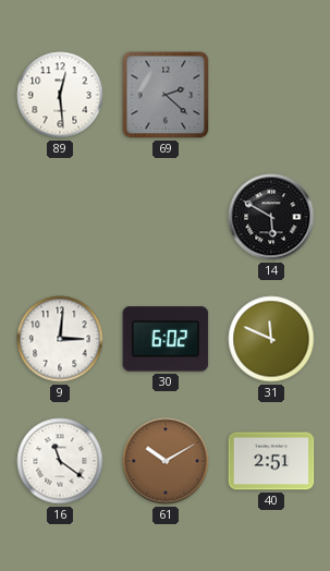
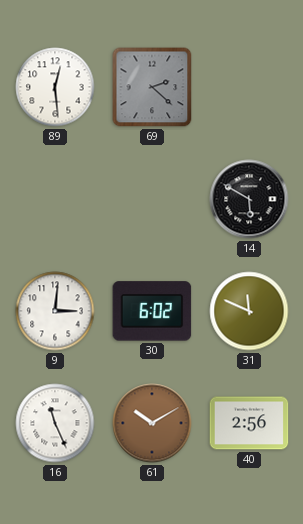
16: 11:21 -> 11:26 (55, 423)
40: 2:51 -> 2:56 (249, 423)
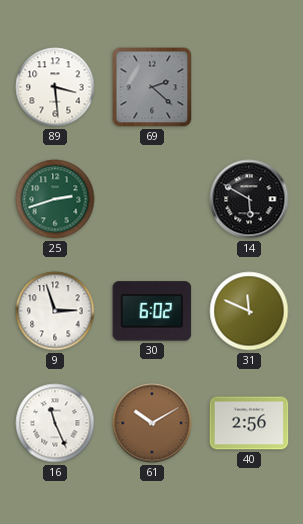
89: 12:29 -> 3:29 (55, 87)
25: none -> 2:42 (55, 199)
9: 3:01 -> 2:57 (55, 311)
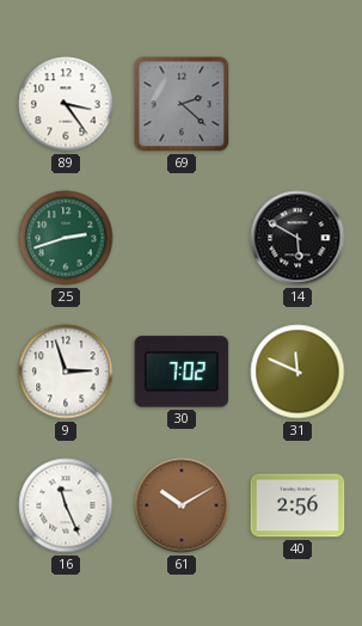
89: 3:29 -> 3:24 (66, 104)
30: 6:02 -> 7:02 (182, 372)
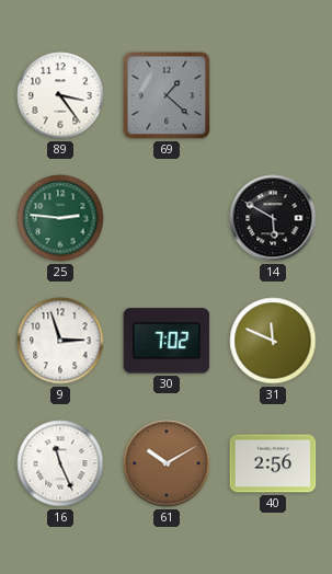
69: 2:22 -> 1:22 (167, 95)
25: 2:42 -> 2:46 (60, 218)
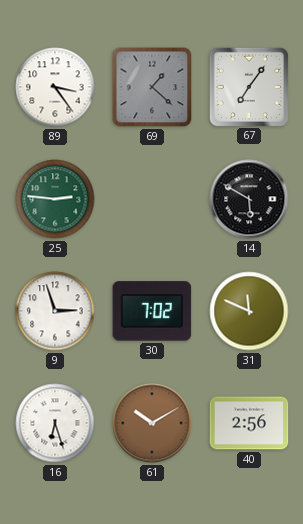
67: none -> 7:06 (248, 86)
16: 11:26 -> 6:27 (55, 423)
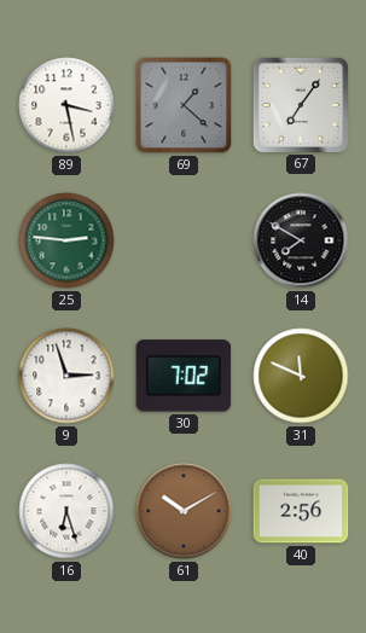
89: 3:24 -> 3:28 (66, 105)
14: 5:50 -> 7:50 (301, 240)
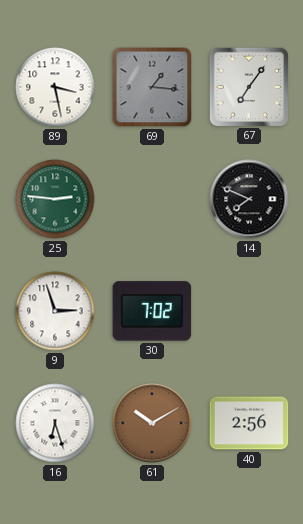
69: 1:22 -> 1:16 (152, 87)
14: 7:50 -> 7:49 (249, 199)
31: 11:49 -> none (301, 376)
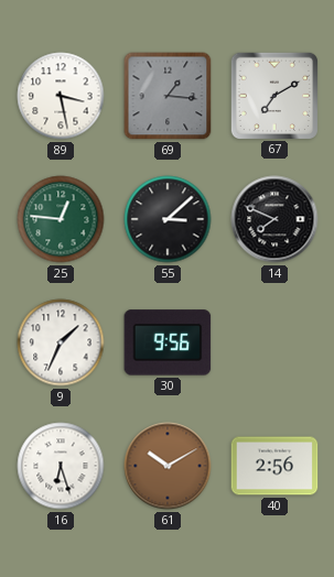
67: 7:06 -> 7:10 (273, 95)
25: 2:46 -> 12:46 (61, 219)
55: none -> 3:08 (168, 219)
9: 2:57 -> 1:34 (61, 342)
30: 7:02 -> 9:56 (168, 342)
